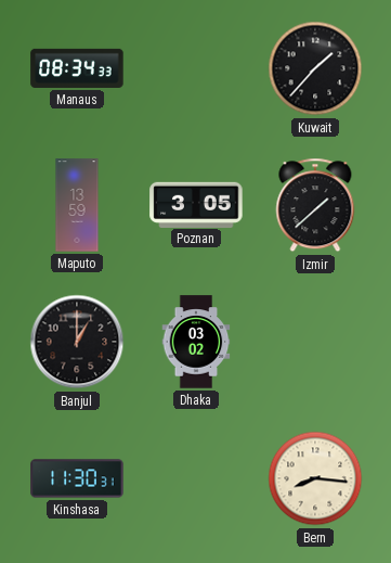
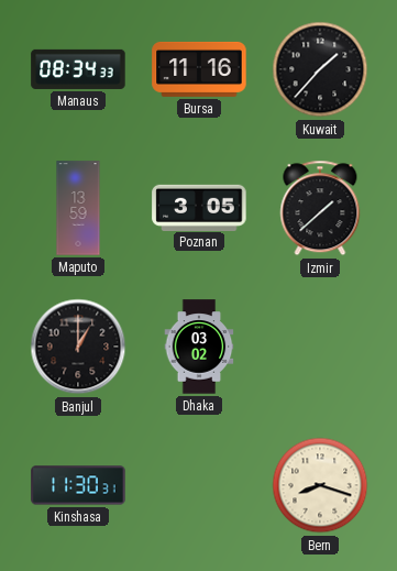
Bursa: none -> 11:16 (199, 69)
Bern: 8:16 -> 8:18 (320, 485)
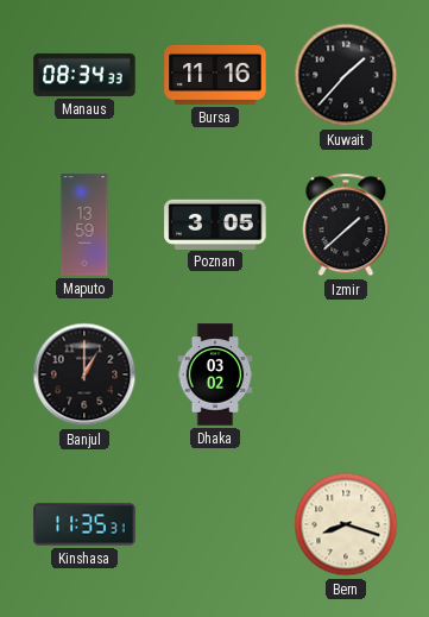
Kinshasa: 11:30 -> 11:35 (84, 524)
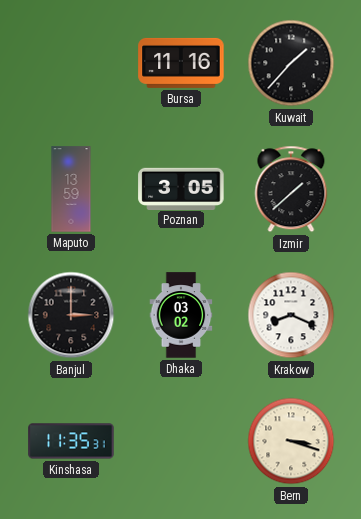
Manaus: 08:34 -> none (84, 75)
Banjul: 1:00 -> 3:00 (71, 315)
Krakow: none -> 8:19 (291, 315)
Bern: 8:18 -> 3:18 (291, 441)
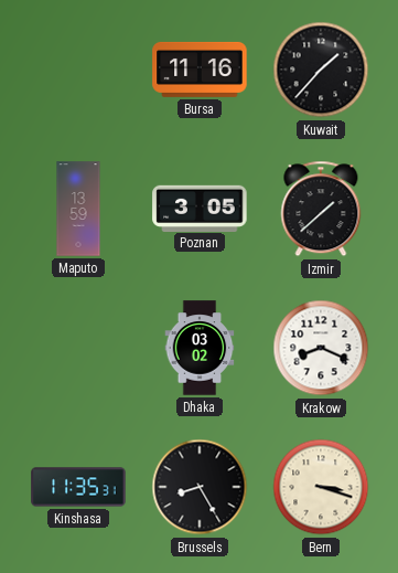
Banjul: 3:00 -> none (71, 315)
Brussels: none -> 8:25 (200, 487)
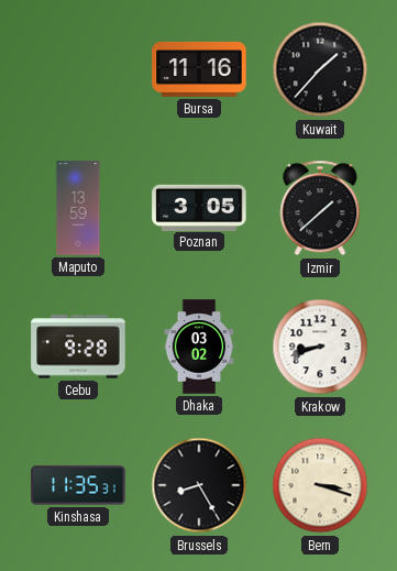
Cebu: none -> 9:28 (78, 347)
Krakow: 8:19 -> 8:42 (320, 347)
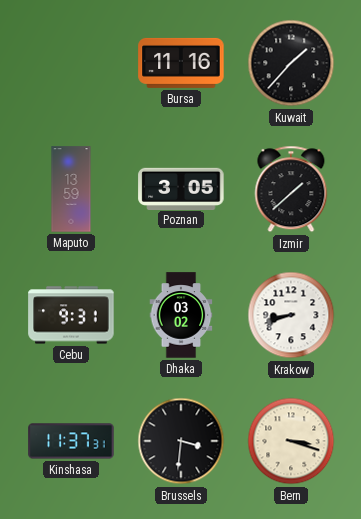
Cebu: 9:28 -> 9:31 (71, 315)
Kinshasa: 11:35 -> 11:37 (71, 441)
Brussels: 8:25 -> 3:31 (181, 441)
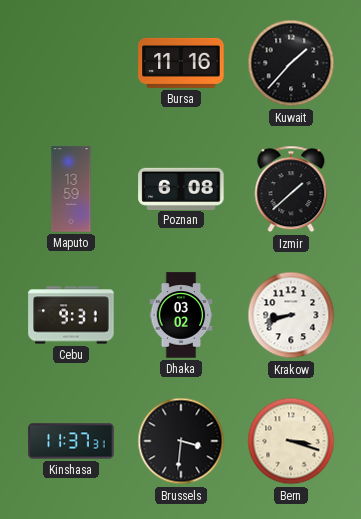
Poznan: 3:05 -> 6:08 (181, 188)
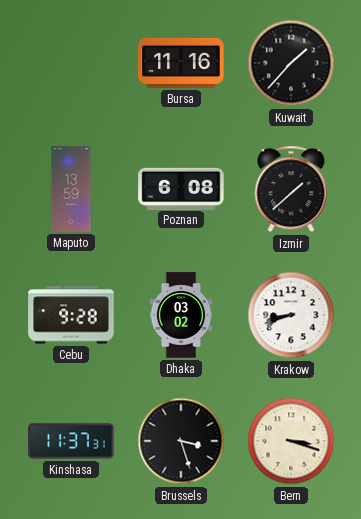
Cebu: 9:31 -> 9:28 (71, 315)
Brussels: 3:31 -> 3:27 (181, 441)
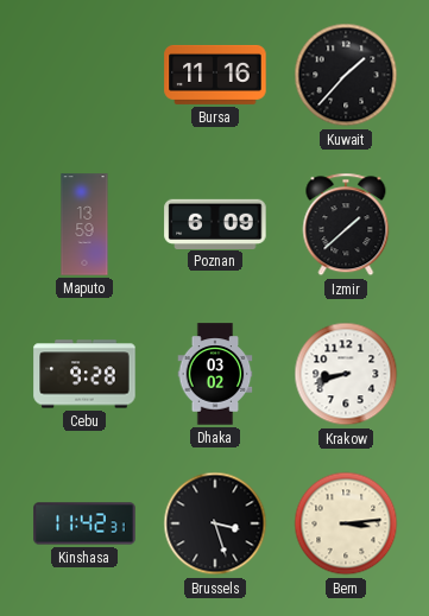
Poznan: 6:08 -> 6:09 (215, 223)
Kinshasa: 11:37 -> 11:42 (84, 523)
Bern: 3:18 -> 3:14 (346, 523)
